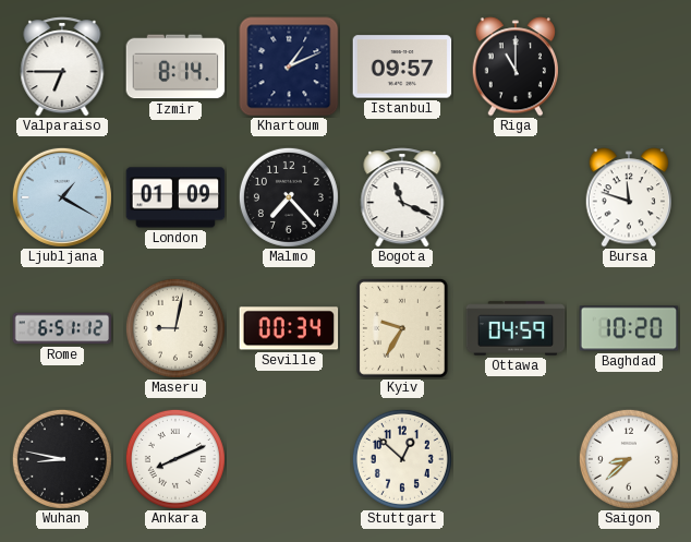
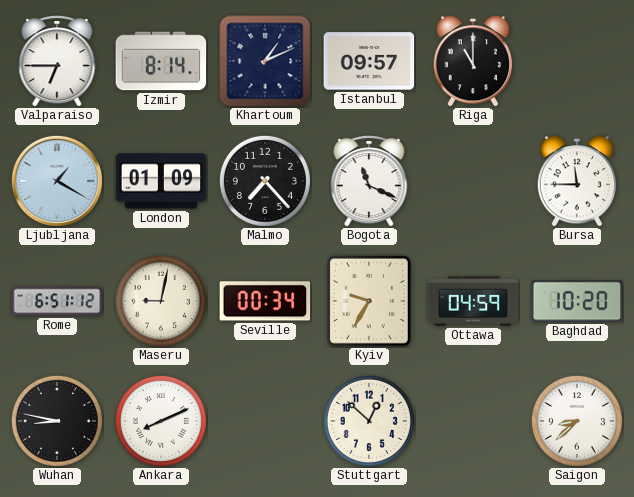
Bursa: 11:48 -> 11:45 (577, 181)
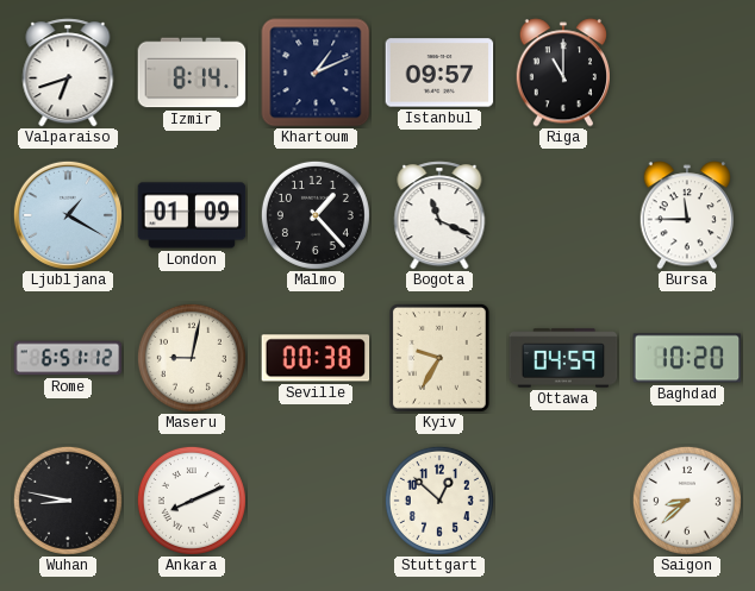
Valparaiso: 6:45 -> 6:42 (68, 73)
Malmo: 7:23 -> 1:23 (316, 215)
Seville: 00:34 -> 00:38 (316, 358)
